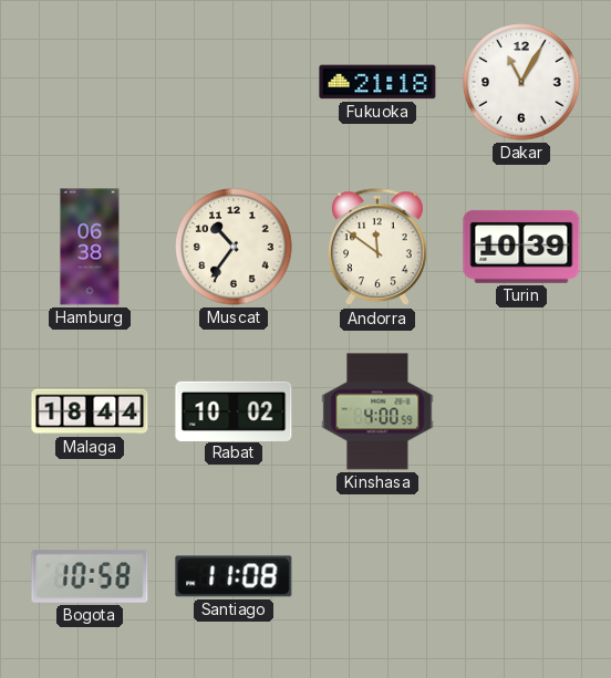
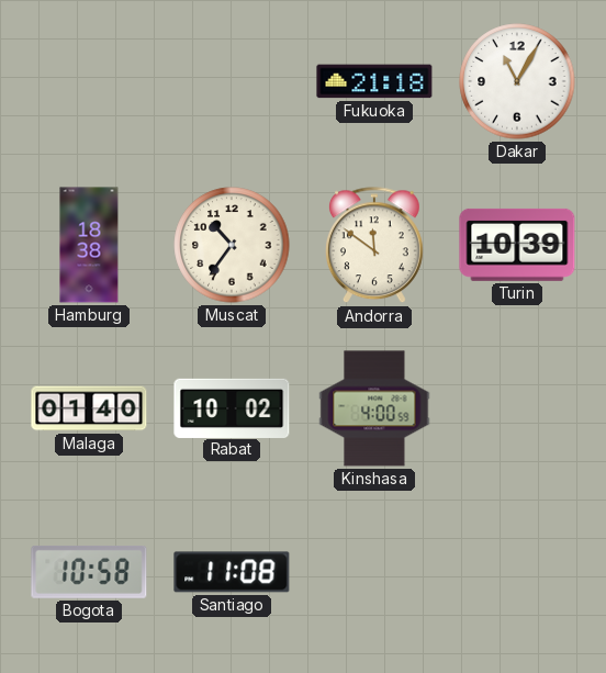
Hamburg: 06:38 -> 18:38 (89, 245)
Malaga: 18:44 -> 01:40 (89, 408)
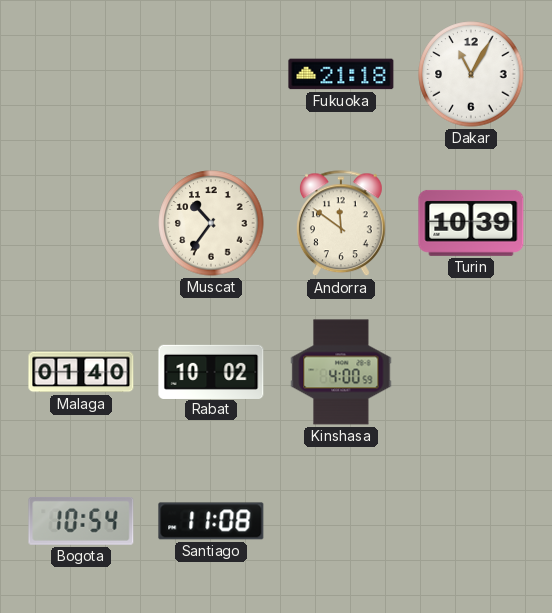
Hamburg: 18:38 -> none (89, 245)
Bogota: 10:58 -> 10:54 (81, 521)
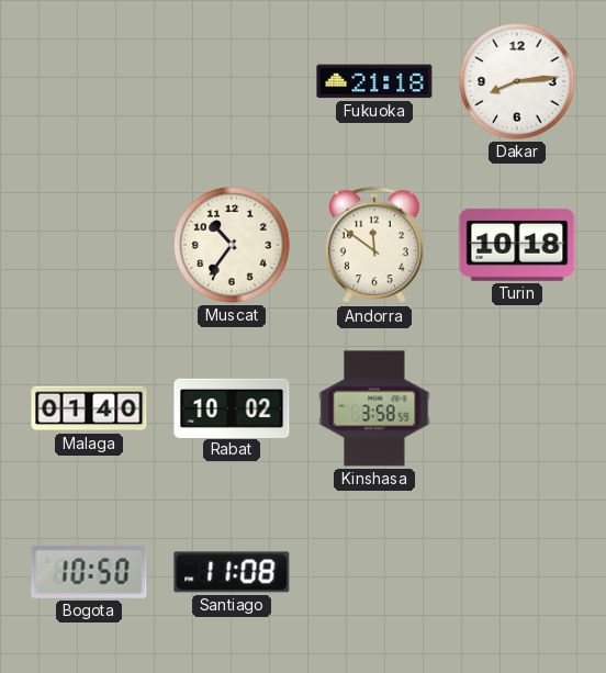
Dakar: 11:05 -> 8:14 (517, 81)
Turin: 10:39 -> 10:18 (517, 245)
Kinshasa: 4:00 -> 3:58 (374, 408)
Bogota: 10:54 -> 10:50 (89, 572)
